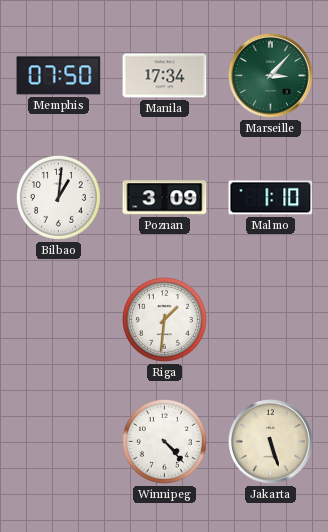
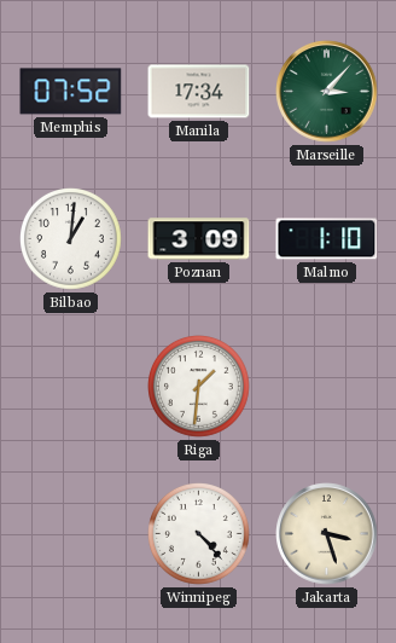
Memphis: 07:50 -> 07:52 (71, 92)
Jakarta: 5:27 -> 3:27 (327, 534)
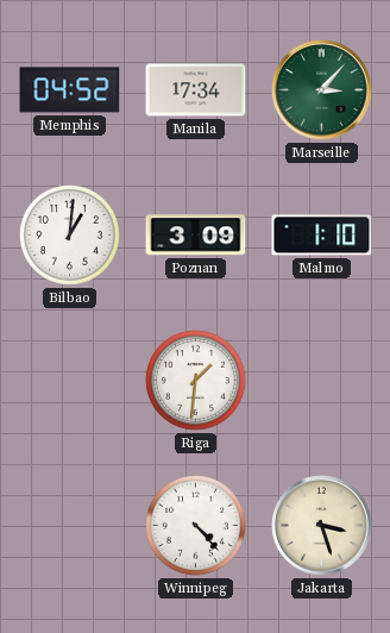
Memphis: 07:52 -> 04:52 (70, 90)
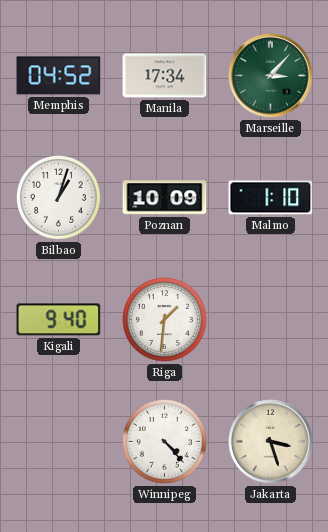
Bilbao: 1:01 -> 1:03 (59, 198)
Poznan: 3:09 -> 10:09 (165, 198)
Kigali: none -> 9:40 (59, 320)
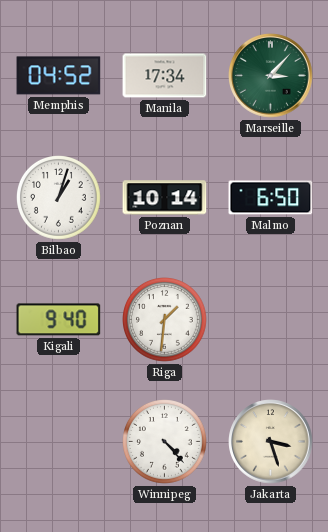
Poznan: 10:09 -> 10:14 (165, 198)
Malmo: 1:10 -> 6:50 (271, 198)
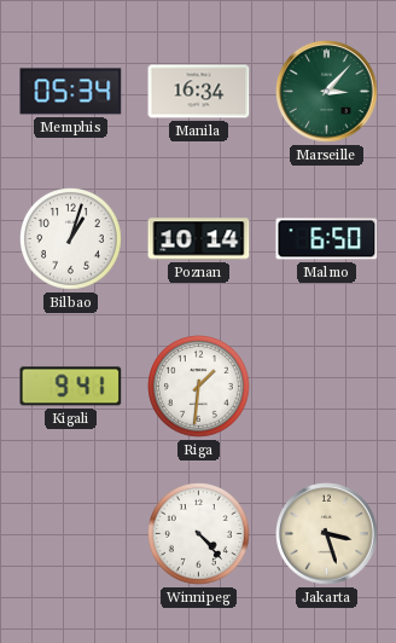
Memphis: 04:52 -> 05:34 (71, 92)
Manila: 17:34 -> 16:34 (199, 92)
Kigali: 9:40 -> 9:41 (71, 387)
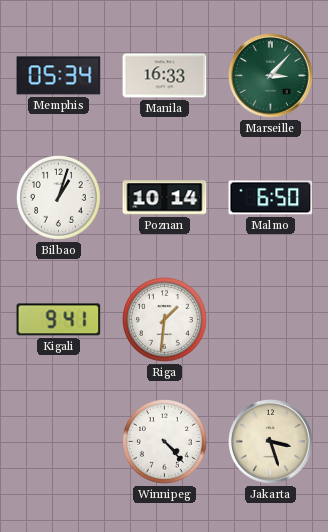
Manila: 16:34 -> 16:33 (165, 76)
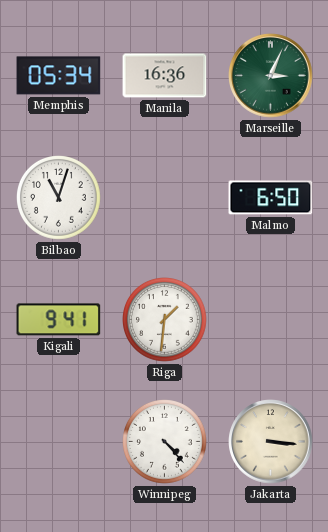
Manila: 16:33 -> 16:36 (165, 76)
Marseille: 3:07 -> 3:04 (271, 76)
Bilbao: 1:03 -> 11:03 (59, 198)
Poznan: 10:14 -> none (165, 198)
Jakarta: 3:27 -> 3:16 (271, 442)
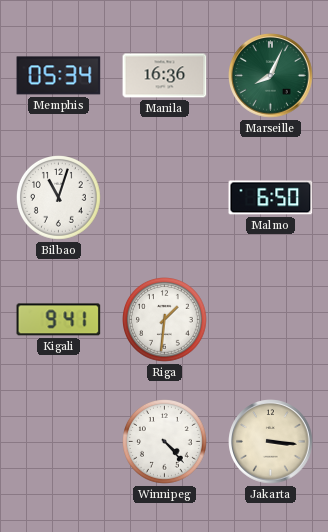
Marseille: 3:04 -> 8:04 (271, 76)
